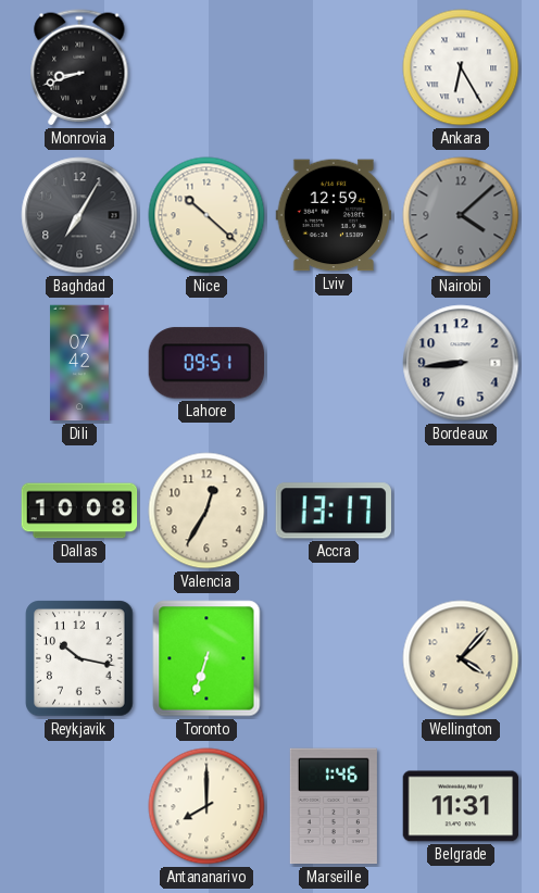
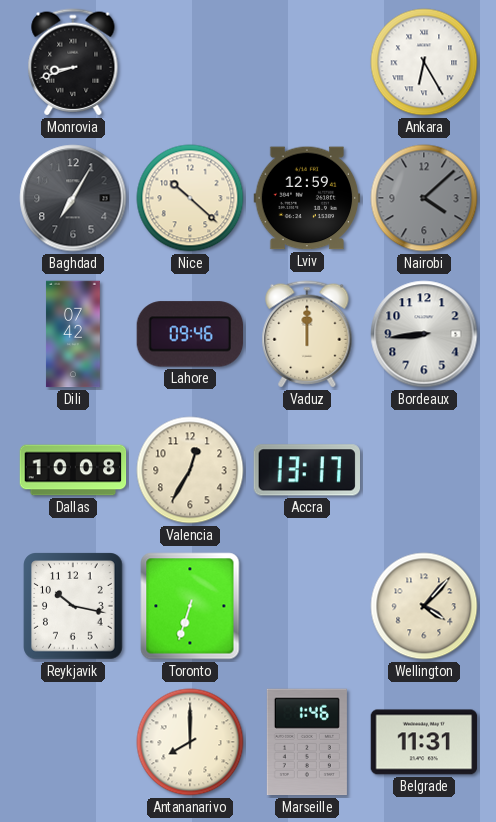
Lahore: 09:51 -> 09:46 (189, 334)
Vaduz: none -> 12:00 (307, 334)
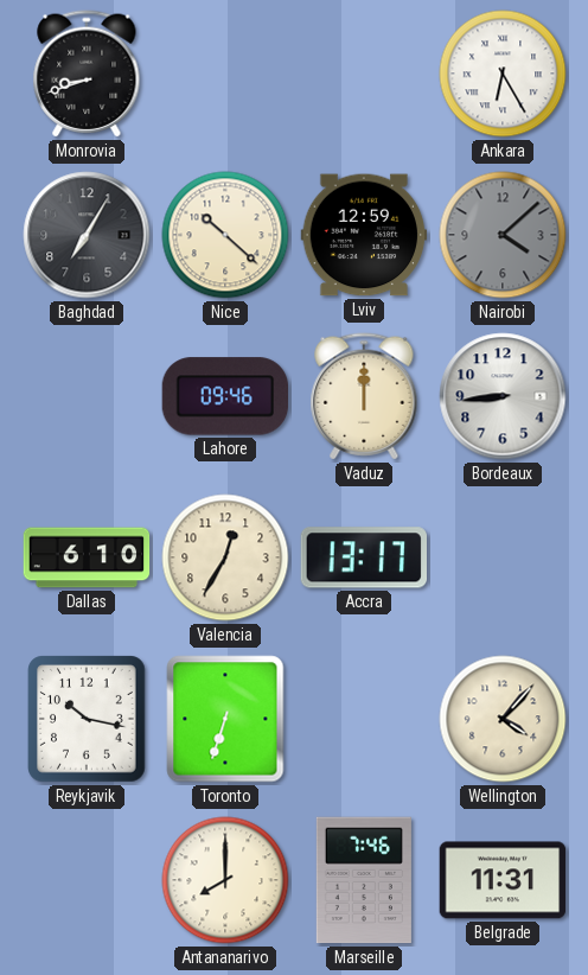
Dili: 07:42 -> none (73, 334)
Dallas: 10:08 -> 6:10 (87, 557)
Marseille: 1:46 -> 7:46 (364, 880)
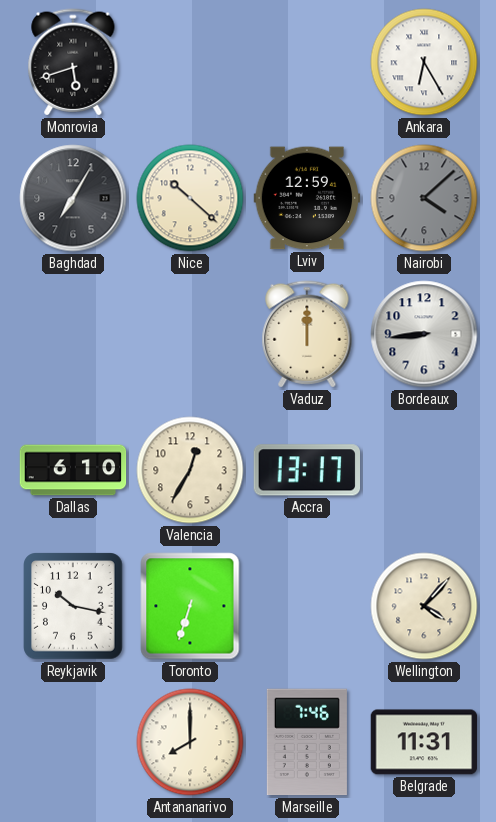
Monrovia: 8:42 -> 5:42 (73, 62)
Lahore: 09:46 -> none (224, 396)
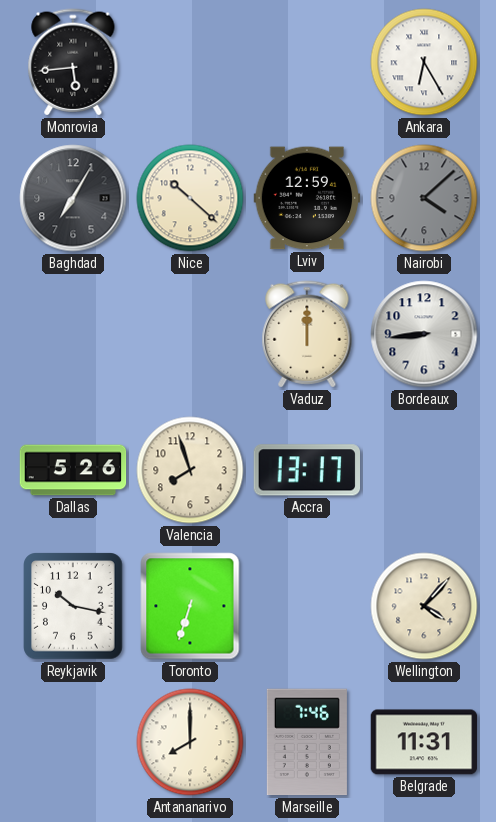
Monrovia: 5:42 -> 5:44 (73, 62)
Dallas: 6:10 -> 5:26 (73, 470)
Valencia: 12:35 -> 7:57 (190, 470)
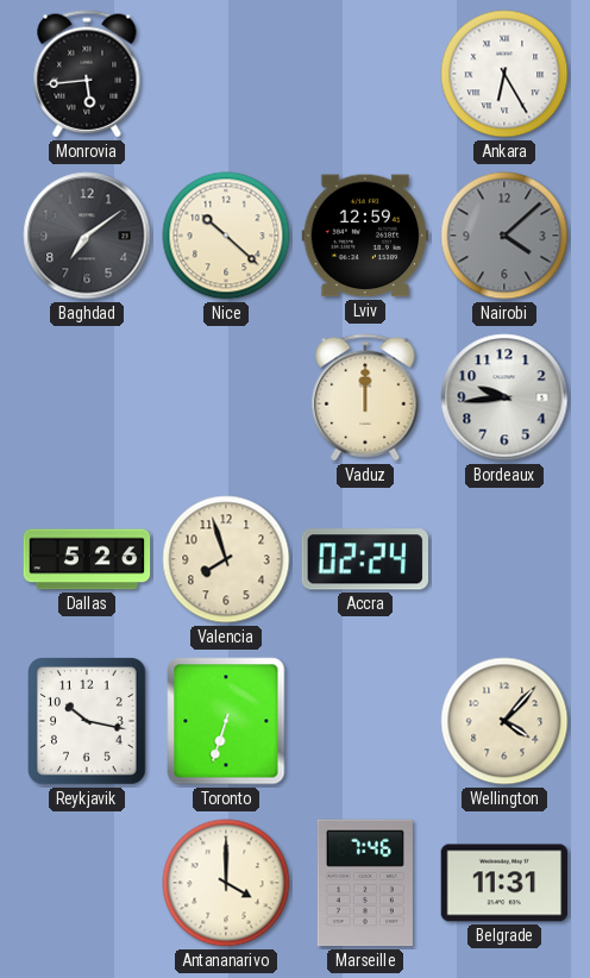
Baghdad: 7:05 -> 7:09 (87, 236)
Bordeaux: 8:44 -> 9:44 (504, 397)
Accra: 13:17 -> 02:24 (364, 559)
Antananarivo: 8:00 -> 4:00 (226, 883)
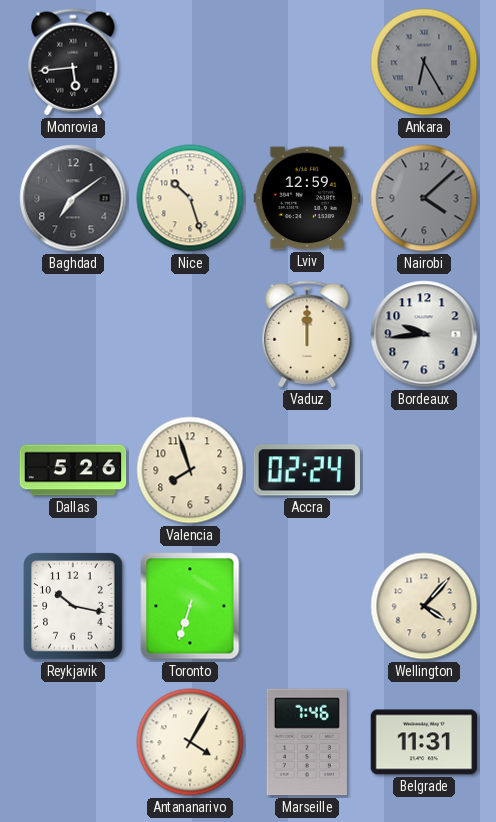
Ankara dial: white -> grey (424, 62)
Nice: 10:22 -> 10:27 (190, 198)
Antananarivo: 4:00 -> 4:05 (190, 742)
